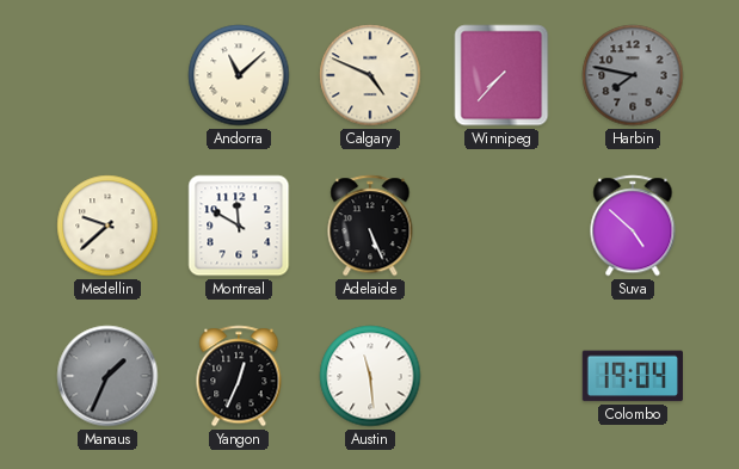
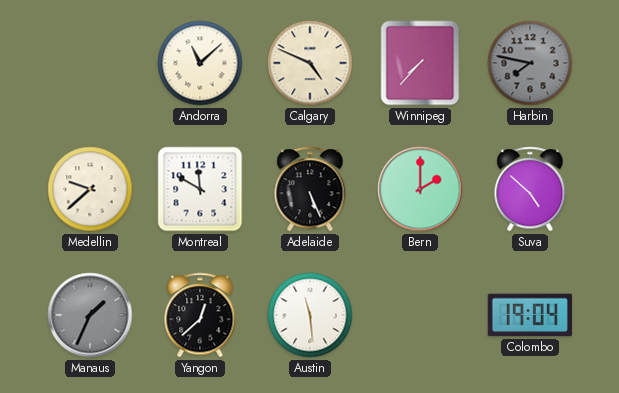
Bern: none -> 2:00 (420, 189)
Yangon: 12:34 -> 12:38 (200, 315)
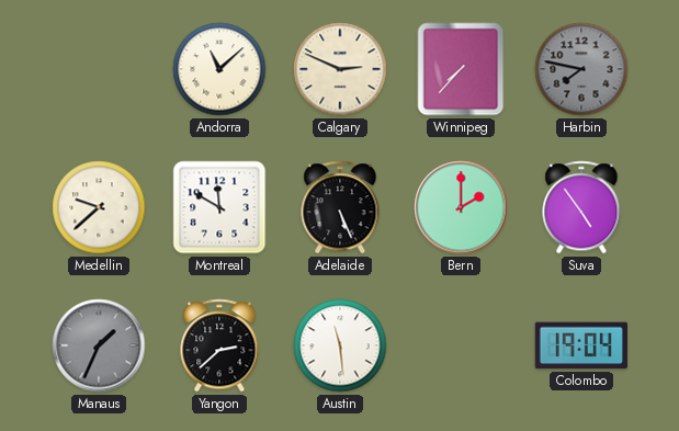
Calgary: 4:49 -> 2:49 (340, 69)
Suva: 4:52 -> 4:54 (581, 207)
Yangon: 12:38 -> 2:38 (219, 345)
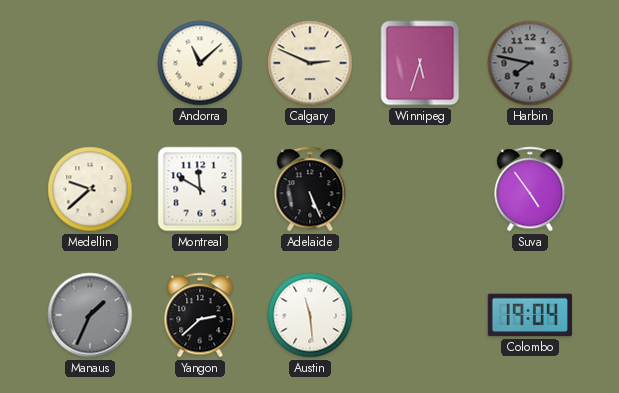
Winnipeg: 7:37 -> 5:33 (420, 63)
Bern: 2:00 -> none (461, 207)
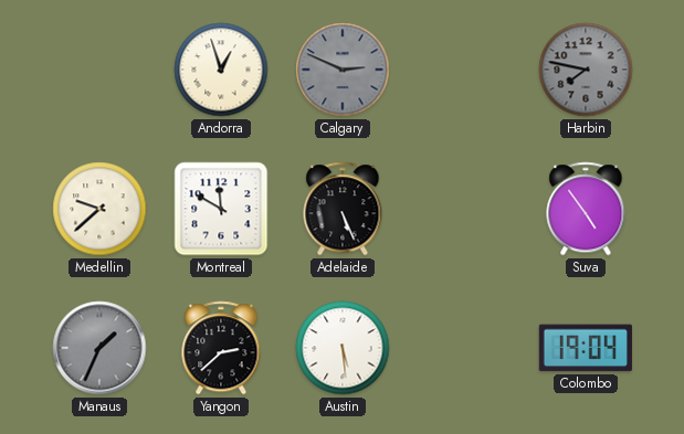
Andorra: 11:08 -> 12:57 (221, 70)
Calgary dial: cream -> grey (343, 70)
Winnipeg: 5:33 -> none (420, 63)
Austin: 11:29 -> 5:29 (343, 348)
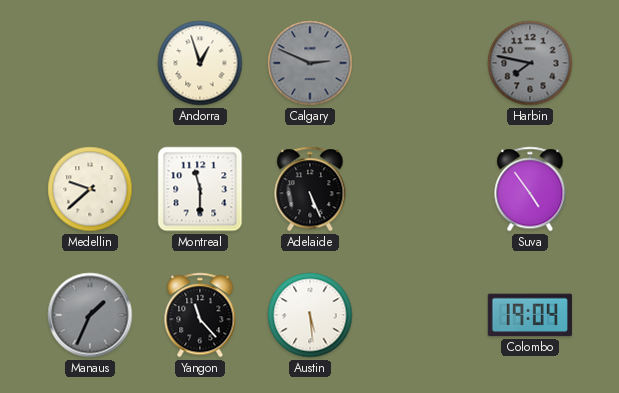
Montreal: 11:50 -> 11:30 (200, 189)
Yangon: 2:38 -> 11:23 (200, 315)
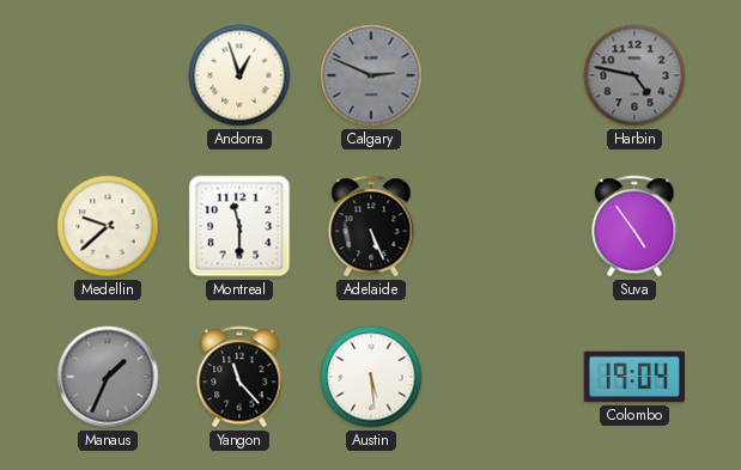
Harbin: 7:47 -> 4:47 (634, 75)
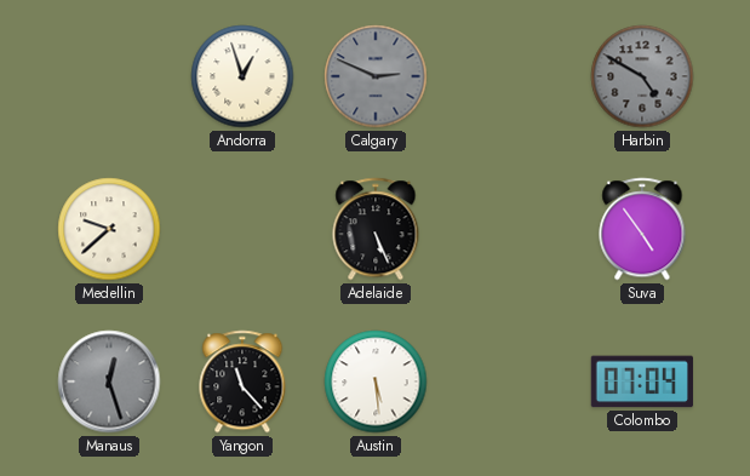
Harbin: 4:47 -> 4:50 (642, 76)
Montreal: 11:30 -> none (239, 226)
Manaus: 1:34 -> 12:27 (109, 382)
Colombo: 19:04 -> 07:04 (642, 382)
